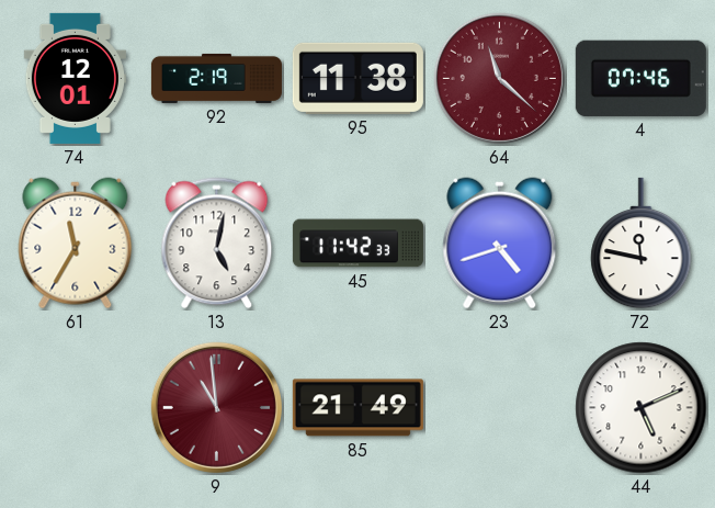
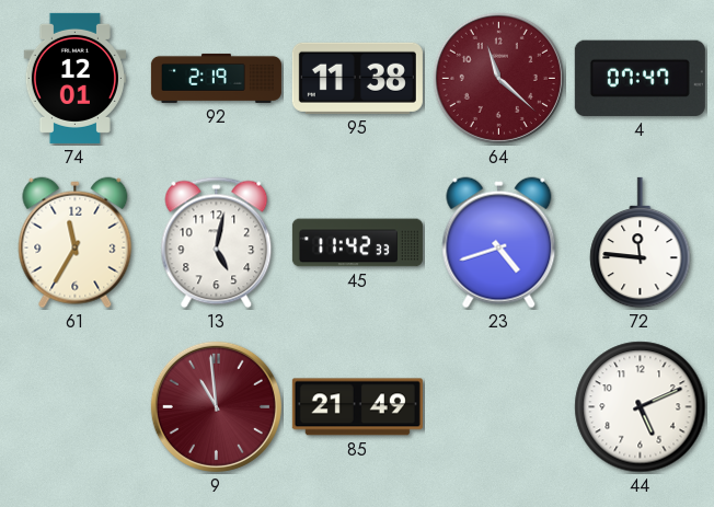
4: 07:46 -> 07:47 (640, 78)
72: 11:47 -> 11:46 (641, 243)
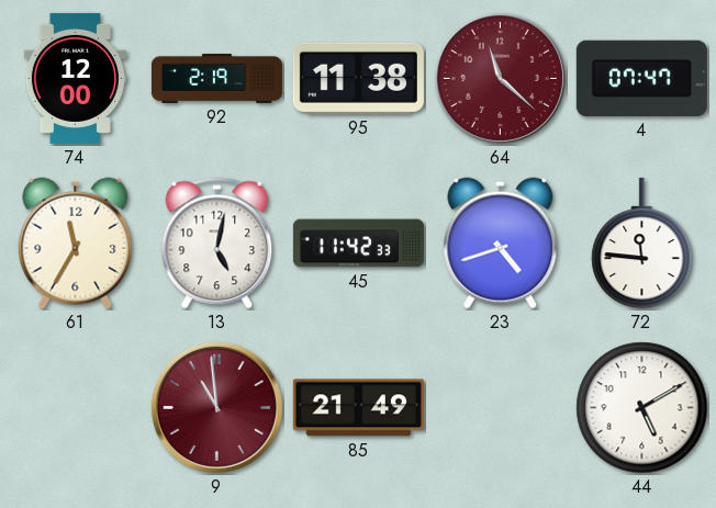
74: 12:01 -> 12:00 (75, 78)
44: 5:11 -> 5:10 (642, 408)
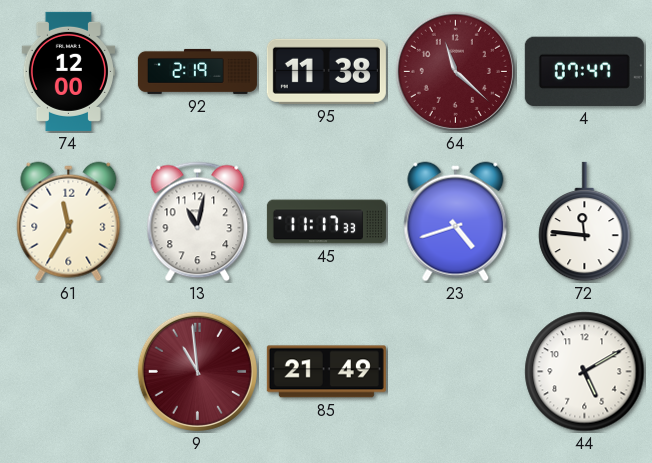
13: 5:02 -> 11:02 (198, 222)
45: 11:42 -> 11:17 (326, 222)
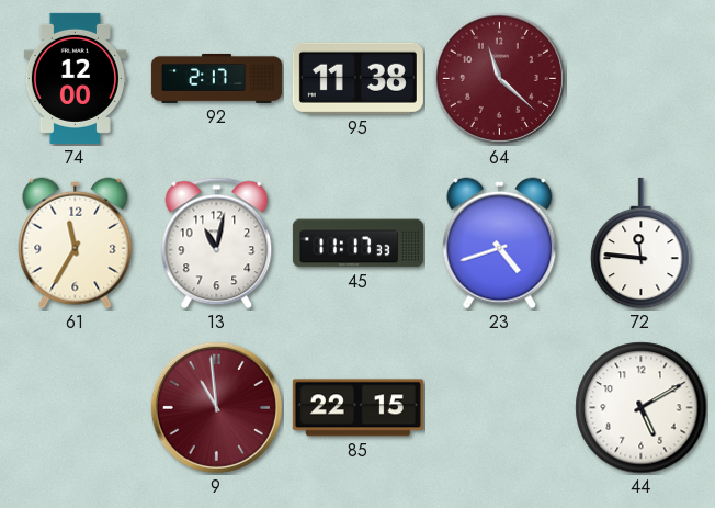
92: 2:19 -> 2:17 (216, 78)
4: 07:47 -> none (584, 71)
85: 21:49 -> 22:15 (357, 408)
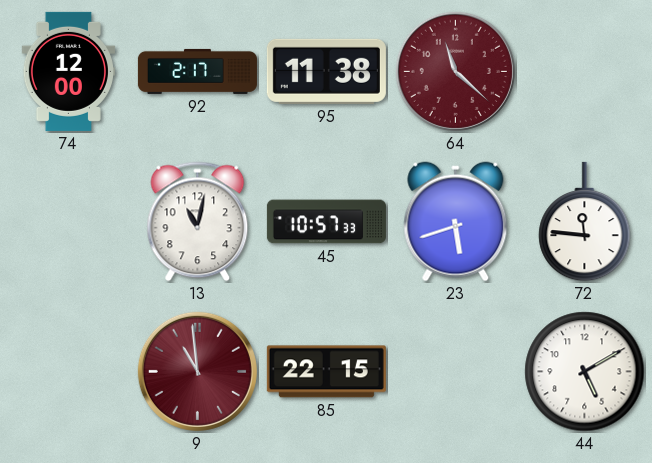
61: 11:35 -> none (76, 244)
45: 11:17 -> 10:57 (326, 222)
23: 4:42 -> 5:42 (456, 222)
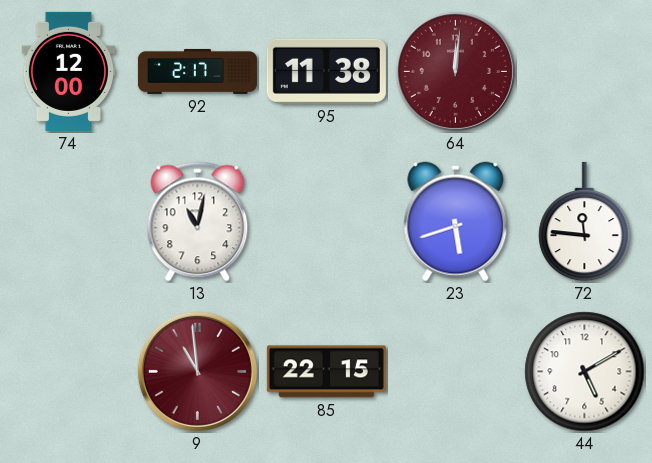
64: 11:22 -> 12:01 (455, 71)
45: 10:57 -> none (326, 222)
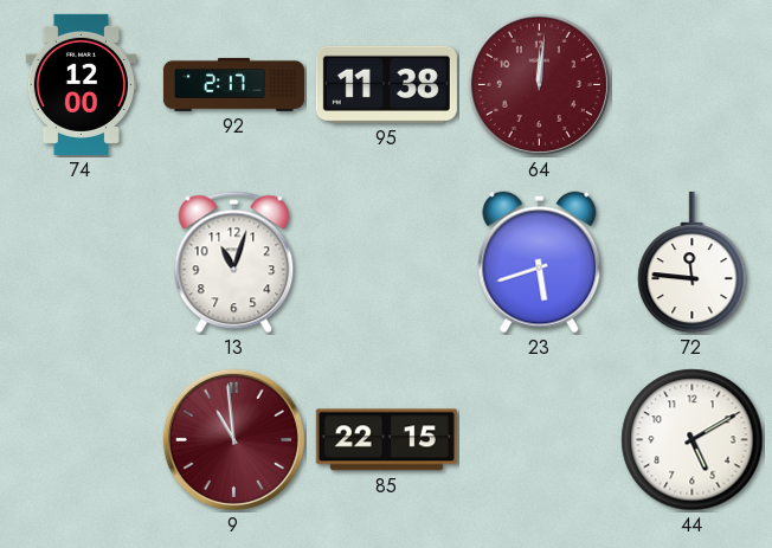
13: 11:02 -> 11:03 (234, 263)
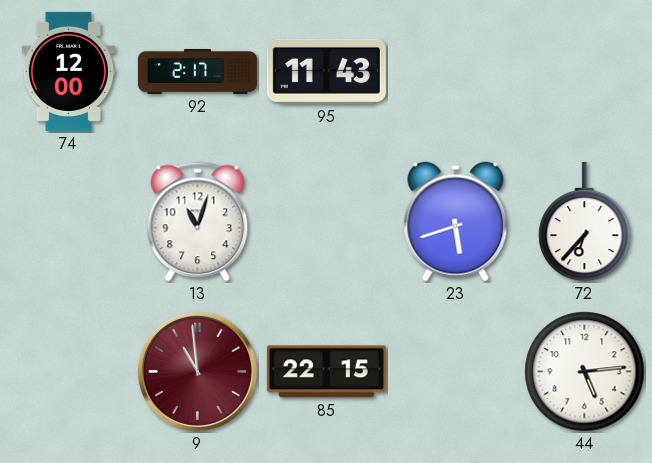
95: 11:38 -> 11:43 (326, 71)
64: 12:01 -> none (539, 84)
72: 11:46 -> 6:37 (585, 222)
44: 5:10 -> 5:14 (585, 372)
